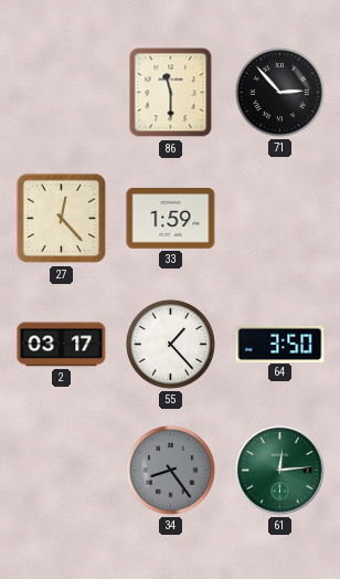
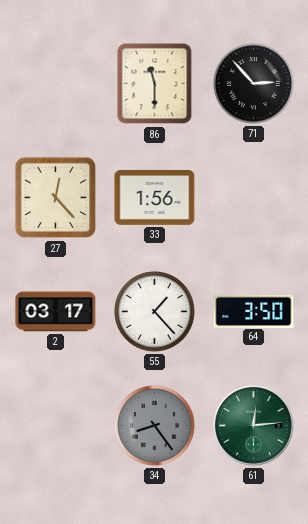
33: 1:59 -> 1:56 (155, 198)
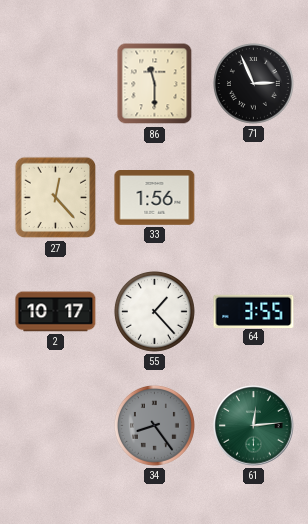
71: 2:53 -> 2:56 (253, 83)
2: 03:17 -> 10:17 (56, 312)
64: 3:50 -> 3:55 (254, 311)
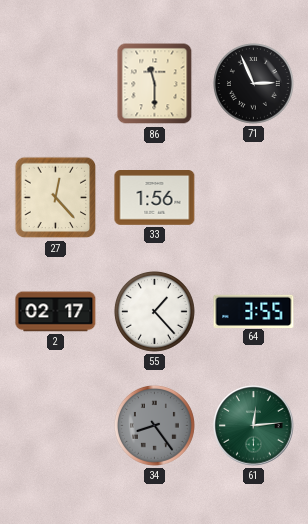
2: 10:17 -> 02:17 (56, 312)
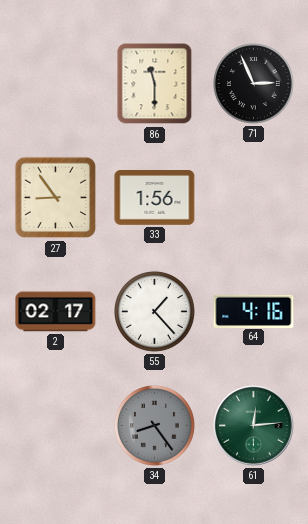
27: 12:23 -> 8:54 (56, 198)
64: 3:55 -> 4:16 (254, 311)
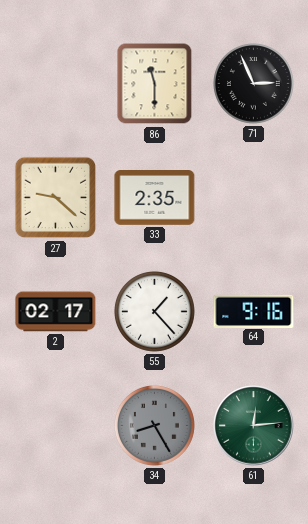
27: 8:54 -> 9:22 (56, 198)
33: 1:56 -> 2:35 (155, 198)
64: 4:16 -> 9:16 (254, 311)
34: 8:24 -> 8:25 (154, 425)
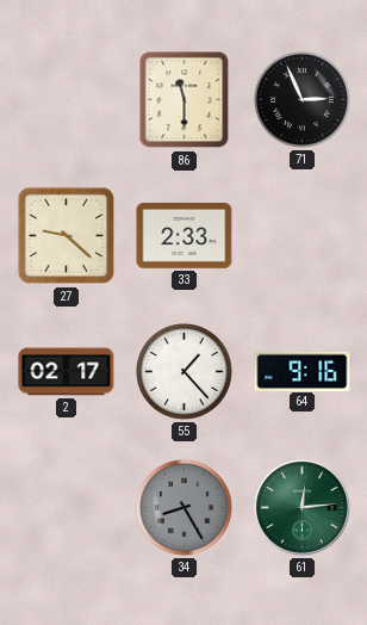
33: 2:35 -> 2:33 (185, 236)
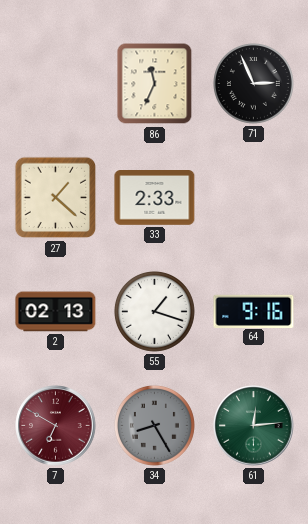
86: 11:30 -> 11:34 (155, 84)
27: 9:22 -> 1:22 (56, 198)
2: 02:17 -> 02:13 (56, 312)
55: 1:23 -> 1:18 (154, 311)
7: none -> 6:50 (56, 426)
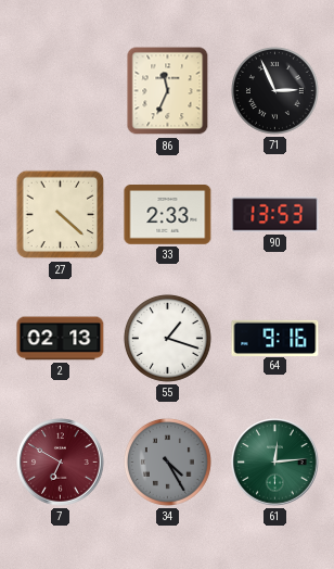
27: 1:22 -> 4:22 (61, 215)
90: none -> 13:53 (275, 215)
34: 8:25 -> 4:25 (167, 461)
